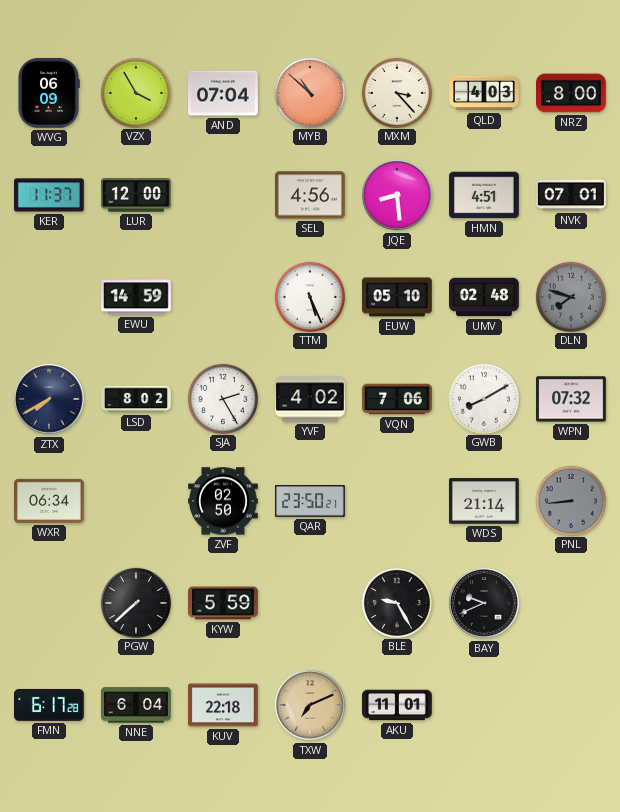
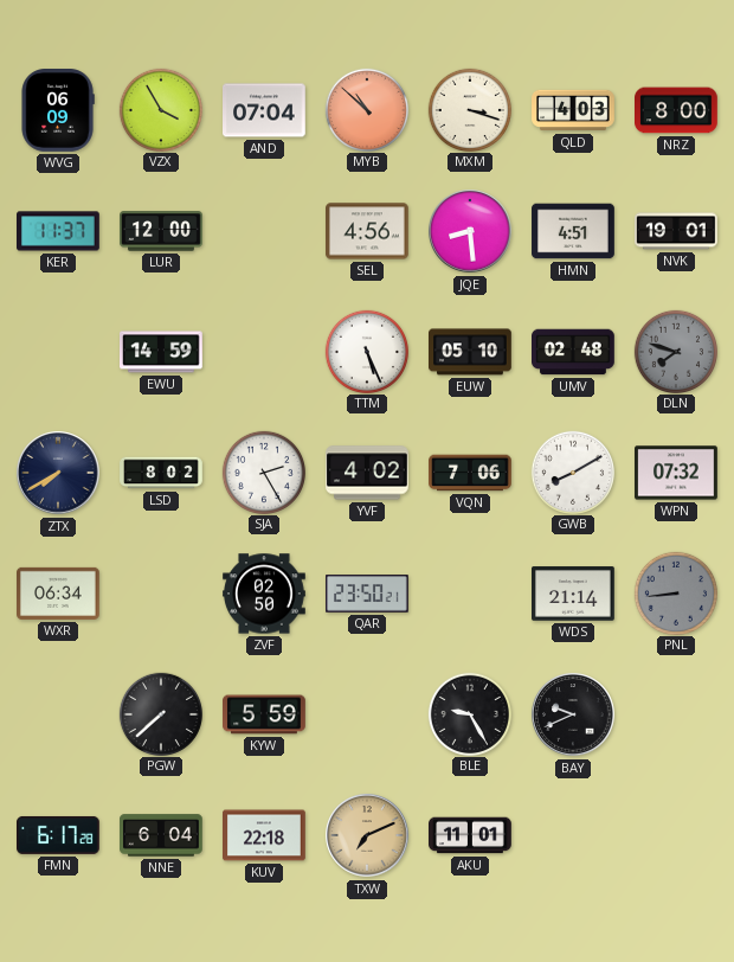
MXM: 3:23 -> 3:18 (469, 109)
NVK: 07:01 -> 19:01 (676, 231)
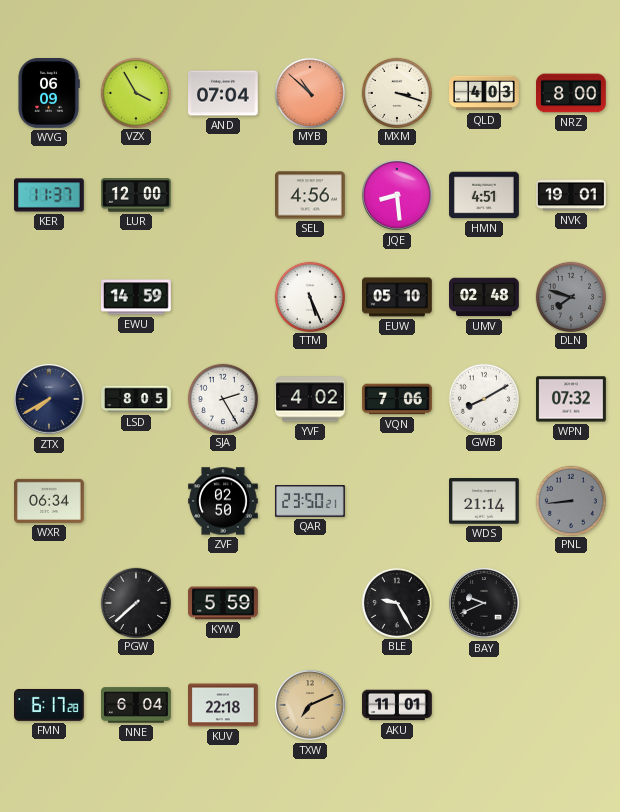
LSD: 8:02 -> 8:05 (136, 399)
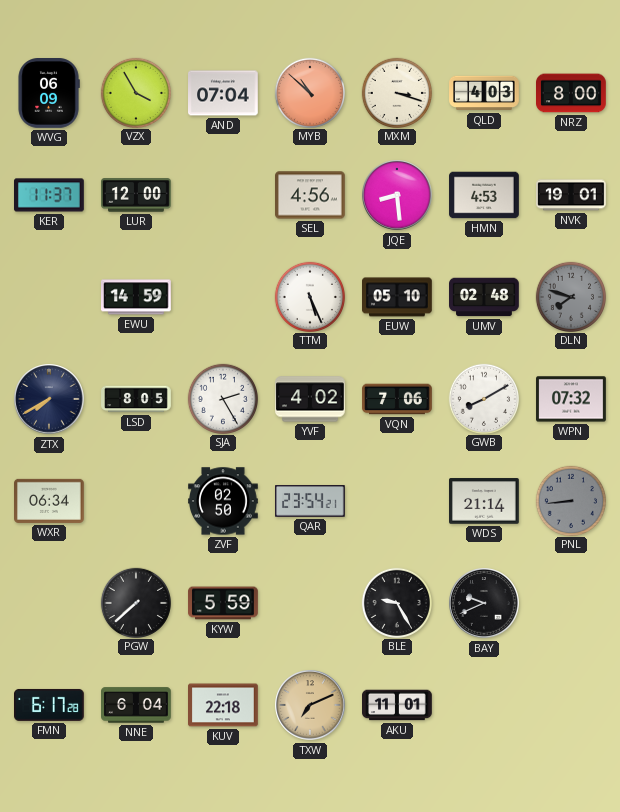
HMN: 4:51 -> 4:53 (484, 195)
QAR: 23:50 -> 23:54 (311, 501)
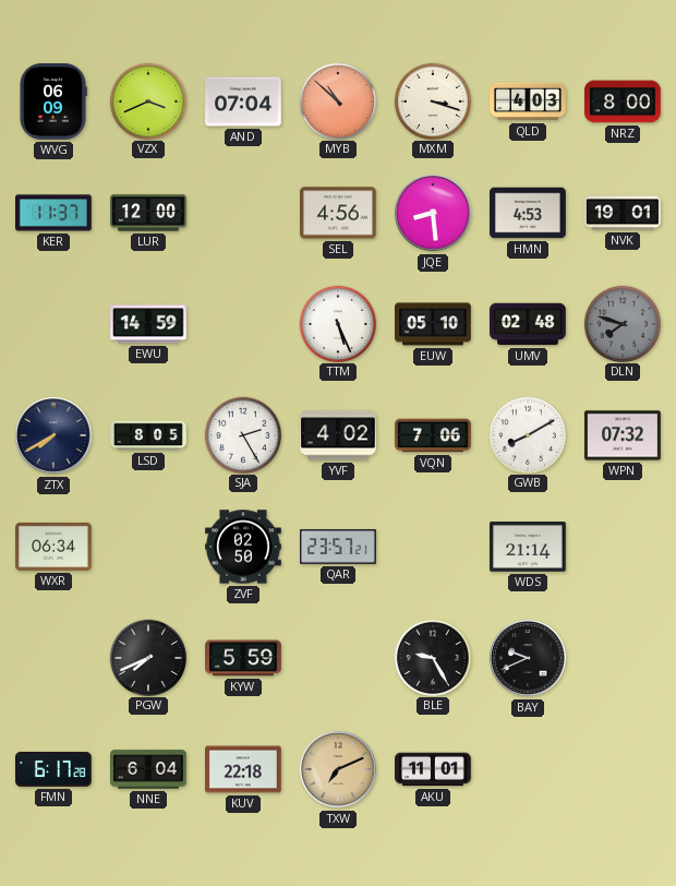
VZX: 3:55 -> 3:41 (147, 100)
QAR: 23:54 -> 23:57 (339, 547)
PNL: 8:44 -> none (570, 500)
PGW: 7:38 -> 7:41 (147, 657)
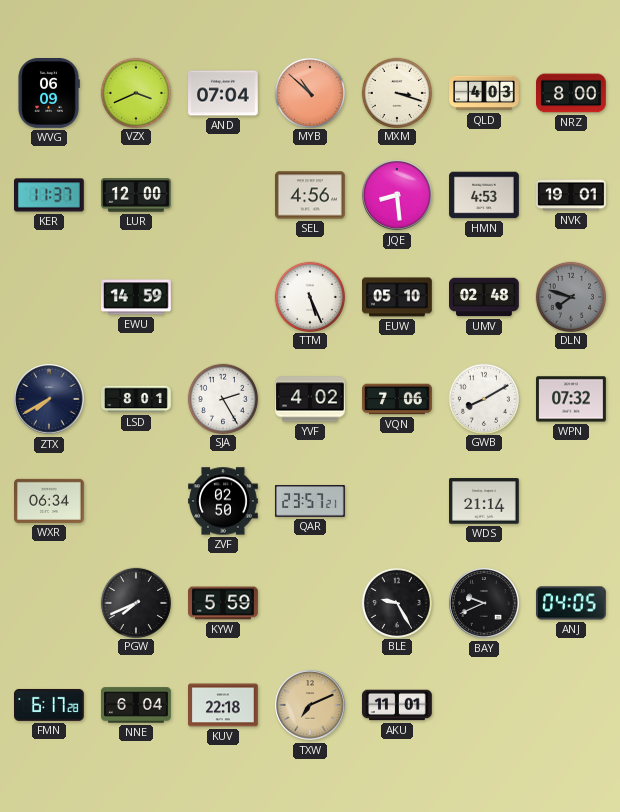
LSD: 8:05 -> 8:01 (136, 399)
ANJ: none -> 04:05 (572, 603)
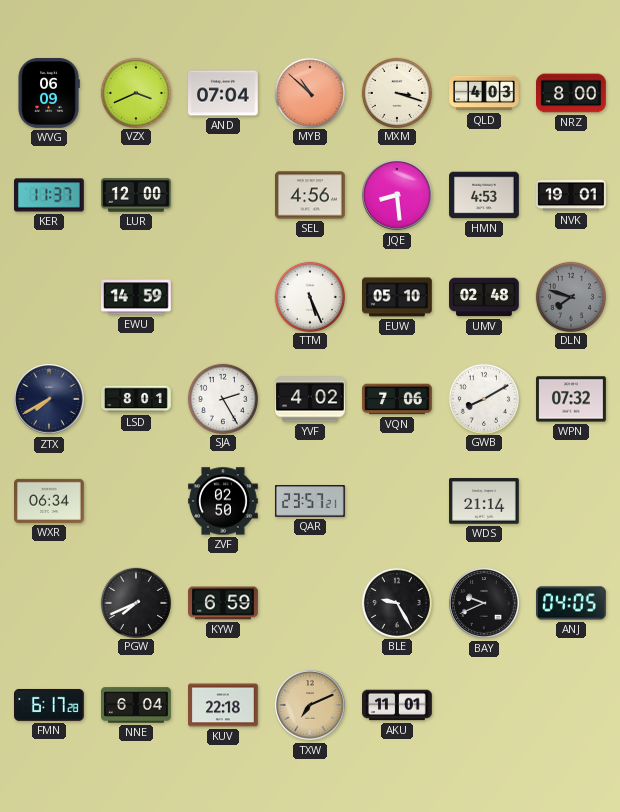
KYW: 5:59 -> 6:59 (223, 603)
